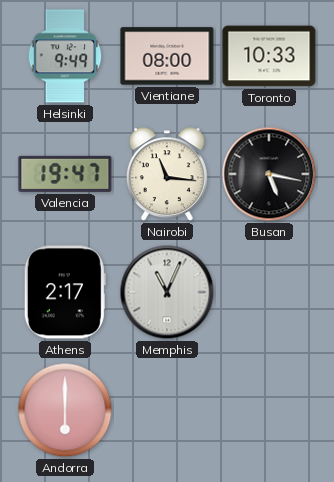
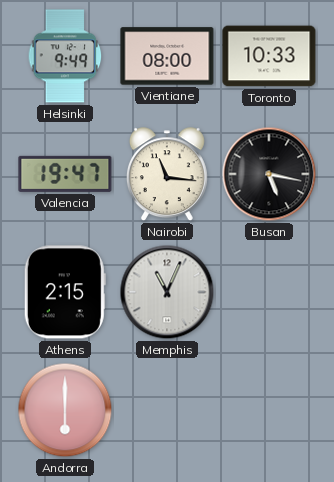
Athens: 2:17 -> 2:15 (65, 292)
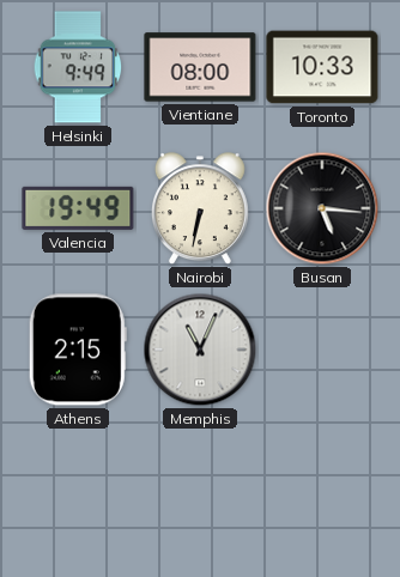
Valencia: 19:47 -> 19:49 (78, 208)
Nairobi: 11:16 -> 6:32 (200, 209)
Busan: 5:17 -> 5:16 (322, 208)
Andorra: 6:00 -> none (65, 410)
